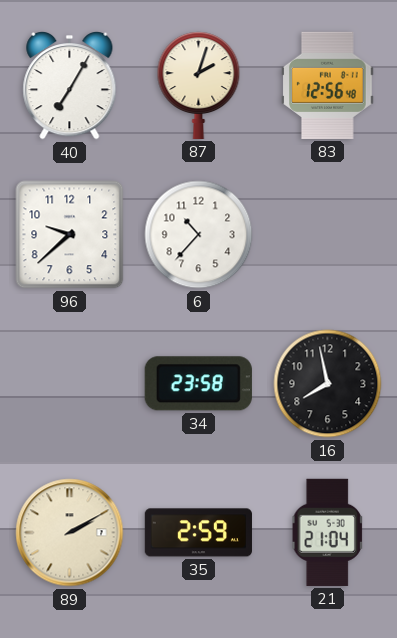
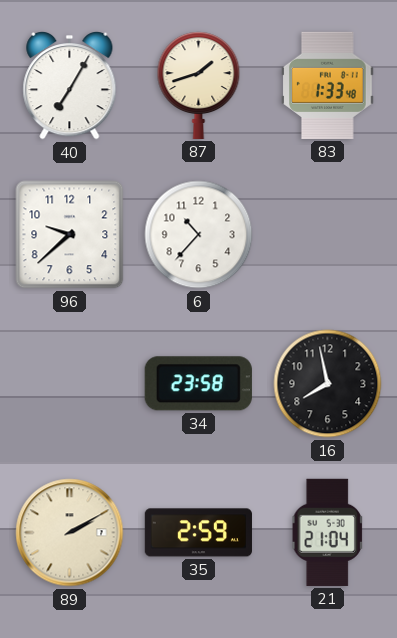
87: 2:03 -> 1:42 (199, 85)
83: 12:56 -> 1:33 (328, 85)
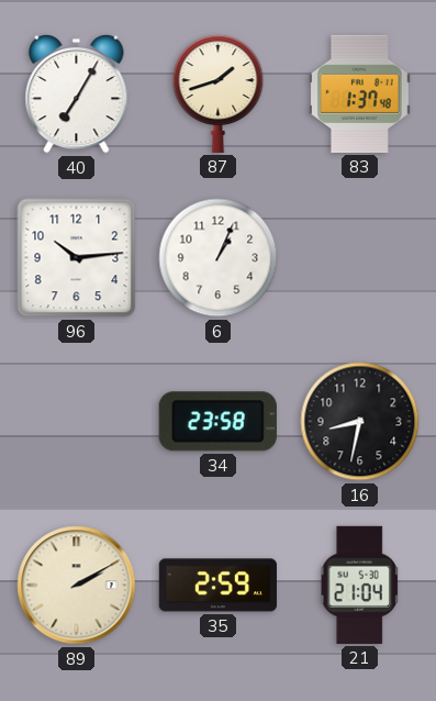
83: 1:33 -> 1:37 (360, 93)
96: 9:38 -> 10:14 (77, 258)
6: 10:37 -> 1:04 (219, 258)
16: 7:58 -> 8:32 (360, 422)
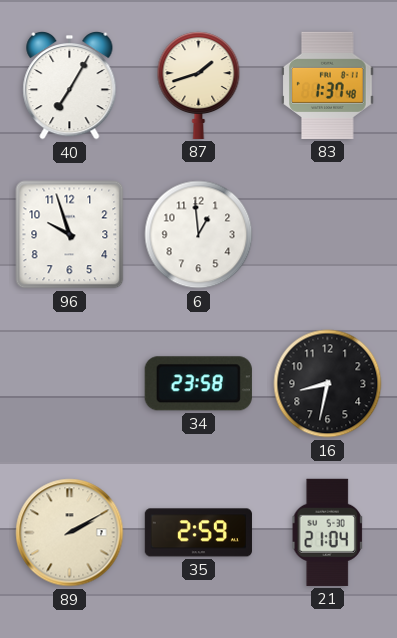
96: 10:14 -> 9:57 (70, 235)
6: 1:04 -> 12:59 (199, 235)
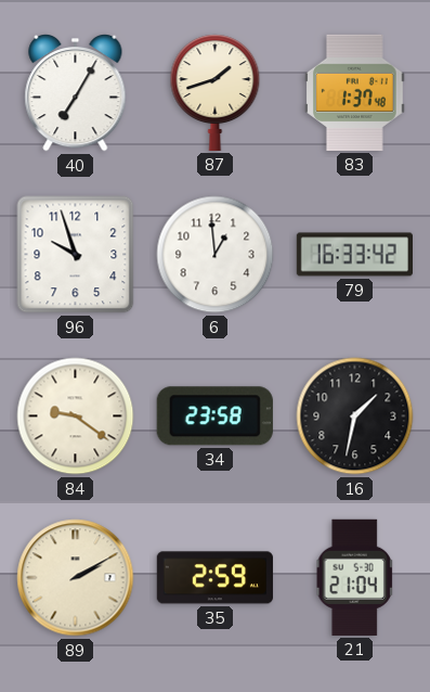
79: none -> 16:33 (354, 255)
84: none -> 9:21 (76, 417)
16: 8:32 -> 1:32 (355, 417)
